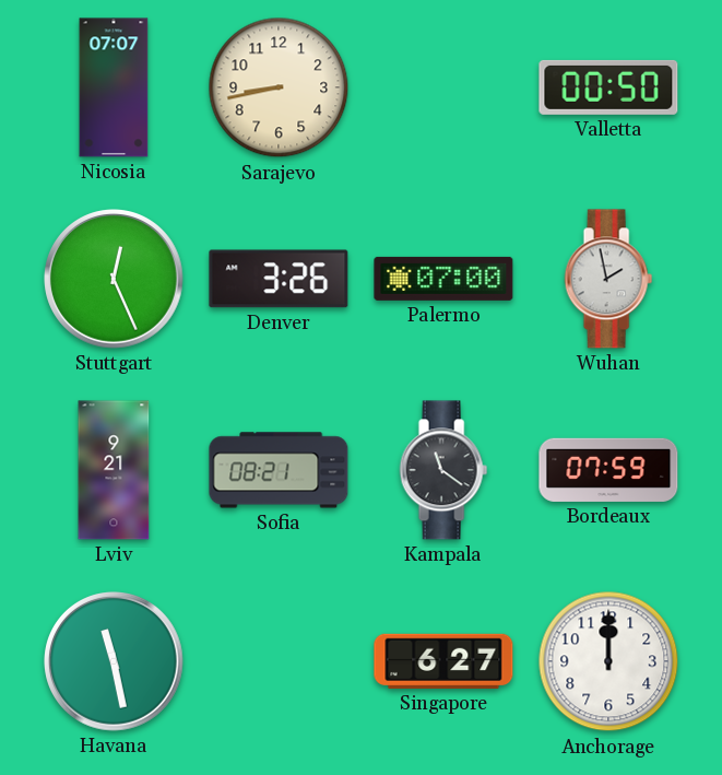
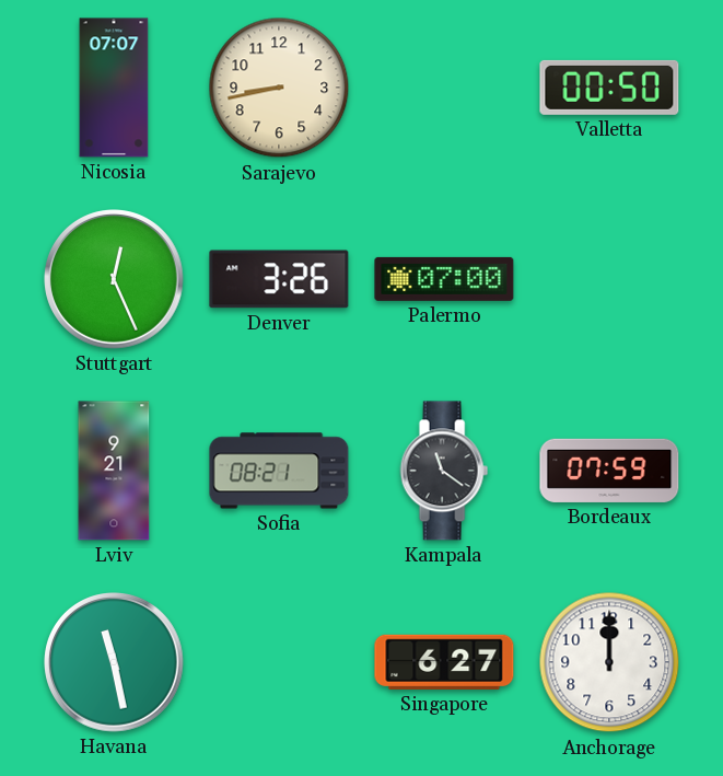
Wuhan: 1:58 -> none (608, 279)
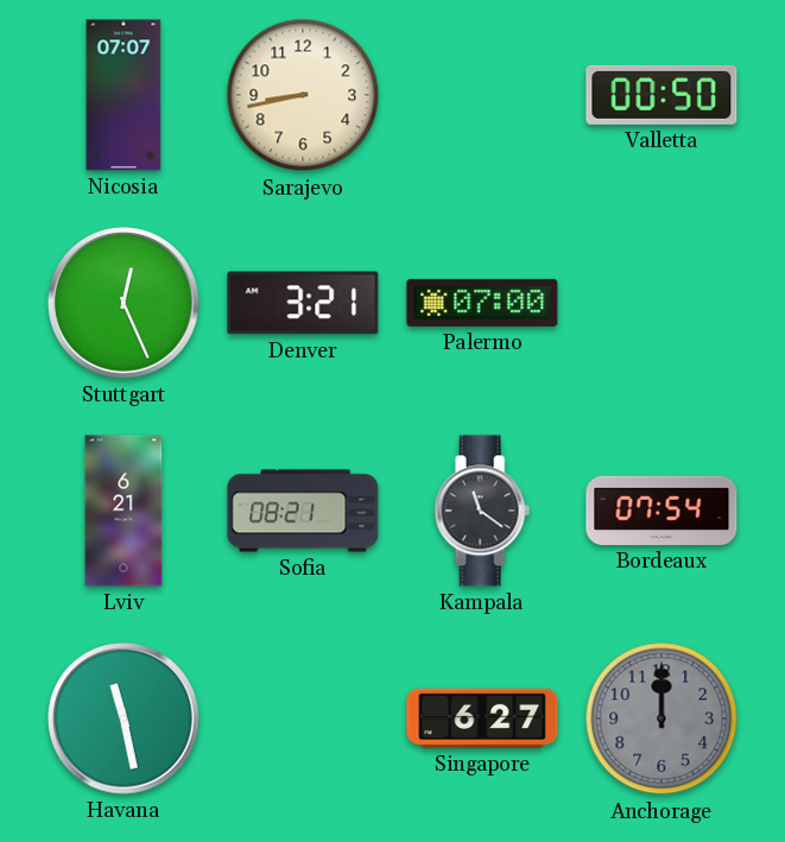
Denver: 3:26 -> 3:21 (303, 303)
Lviv: 9:21 -> 6:21 (124, 511)
Bordeaux: 07:59 -> 07:54 (661, 511)
Anchorage dial: white -> grey (661, 718)
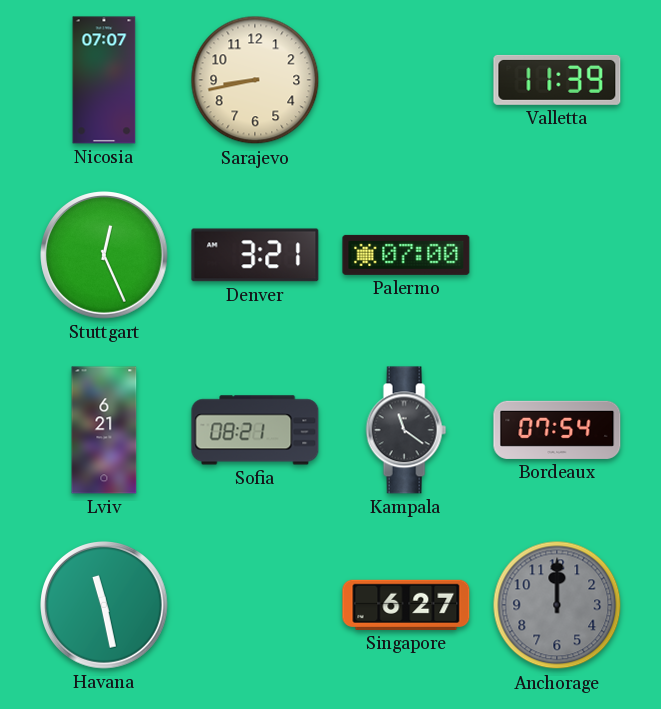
Valletta: 00:50 -> 11:39 (557, 80)
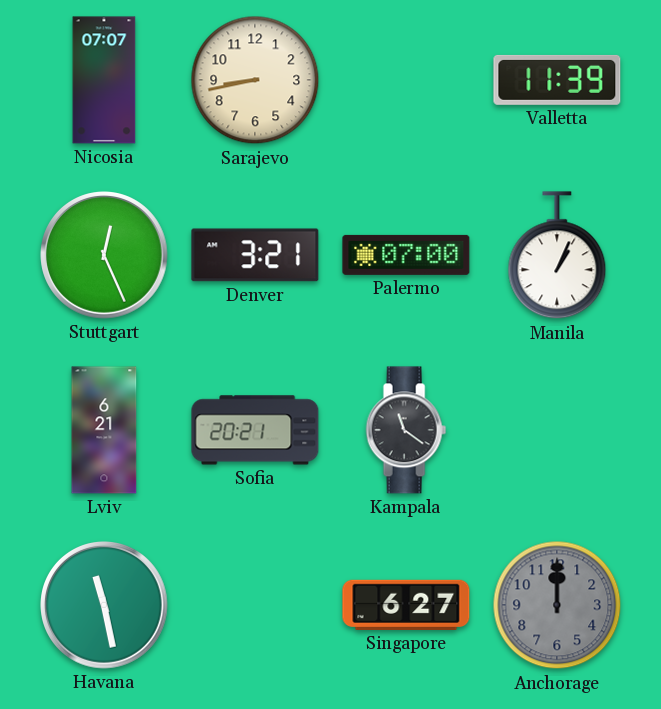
Manila: none -> 1:04 (557, 256)
Sofia: 08:21 -> 20:21 (255, 430)
Bordeaux: 07:54 -> none (557, 430)
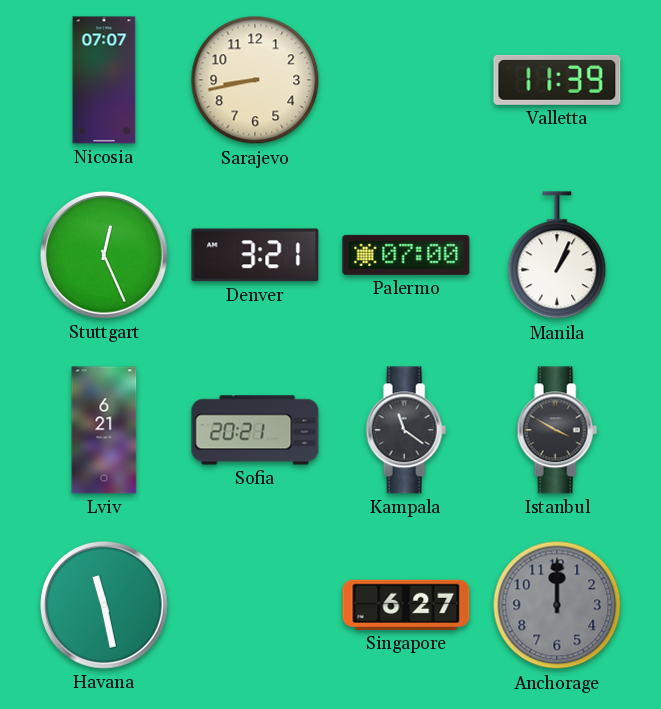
Istanbul: none -> 3:50 (557, 430)
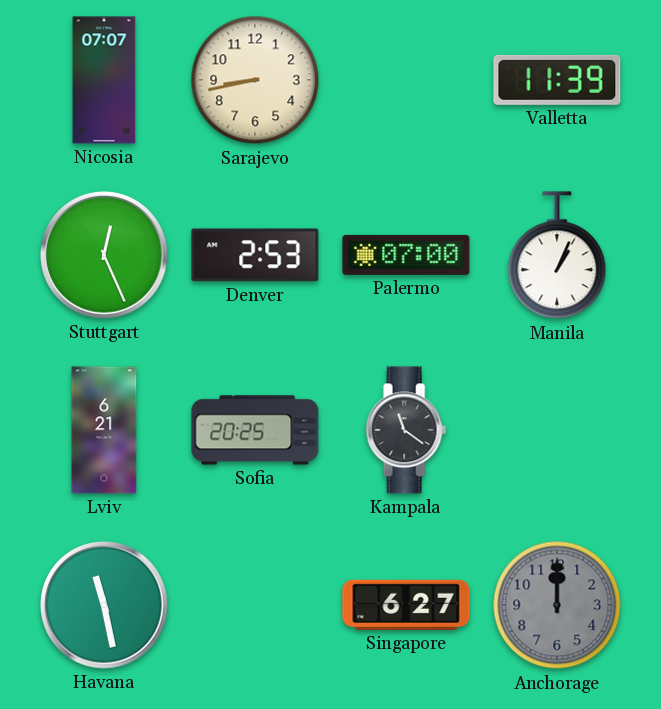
Denver: 3:21 -> 2:53 (255, 255)
Sofia: 20:21 -> 20:25 (255, 430)
Istanbul: 3:50 -> none (557, 430)
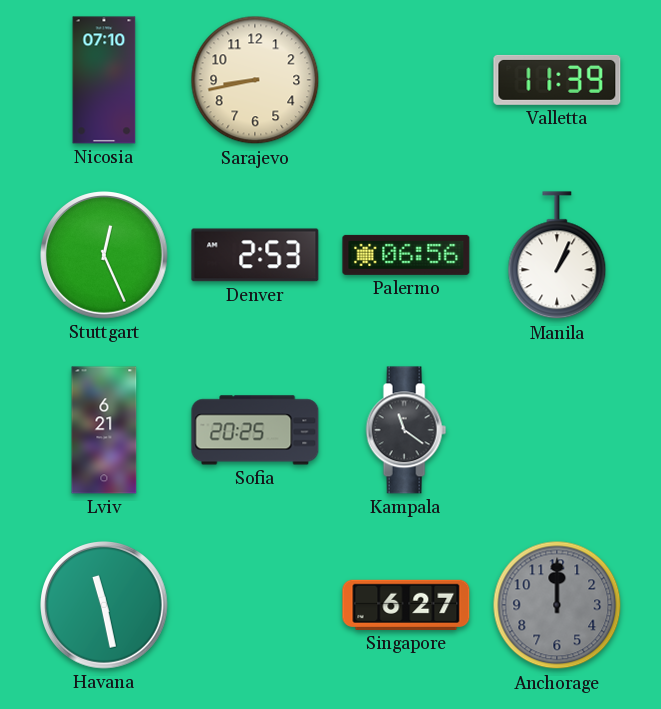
Nicosia: 07:07 -> 07:10 (104, 80)
Palermo: 07:00 -> 06:56 (406, 255)
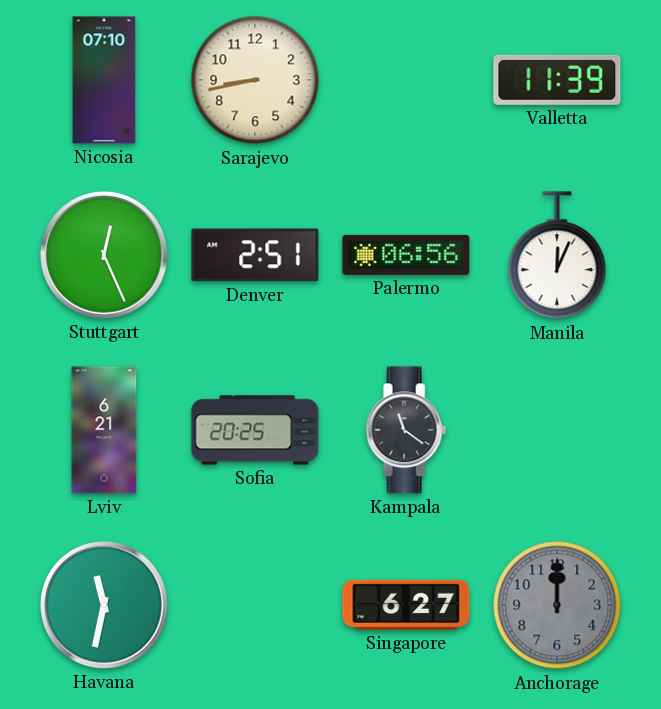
Denver: 2:53 -> 2:51 (255, 255)
Manila: 1:04 -> 12:04 (557, 256)
Havana: 11:28 -> 11:32 (104, 605)
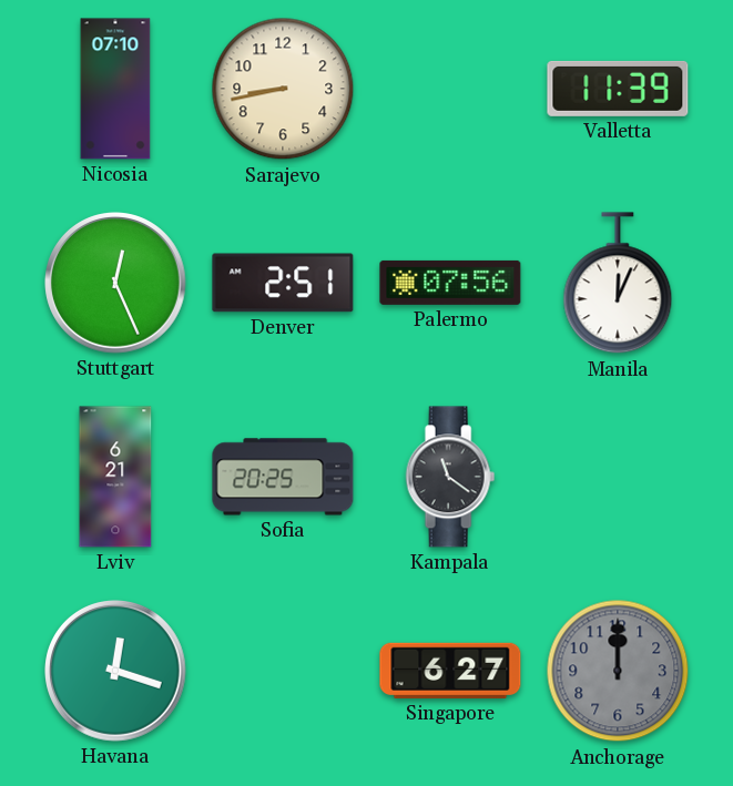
Palermo: 06:56 -> 07:56 (450, 283)
Havana: 11:32 -> 12:18 (115, 671)
